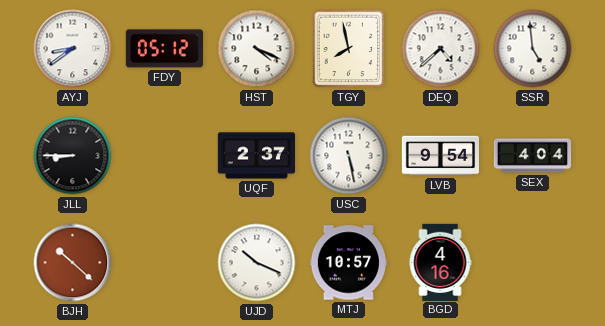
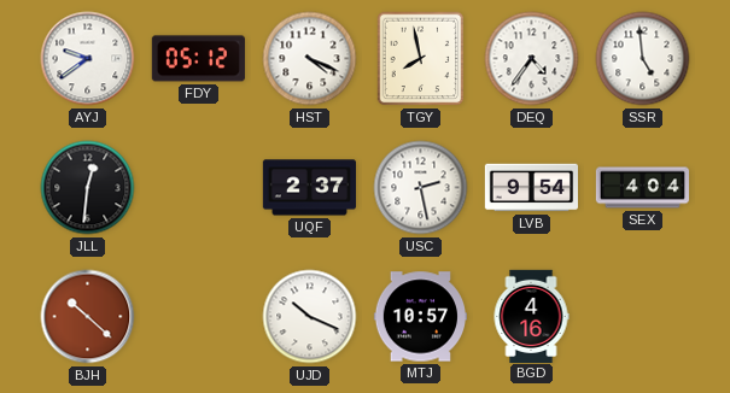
AYJ: 8:39 -> 9:39 (88, 59)
DEQ: 4:38 -> 4:36 (532, 59)
JLL: 8:45 -> 12:31 (88, 188)
USC: 5:28 -> 2:28 (421, 188)
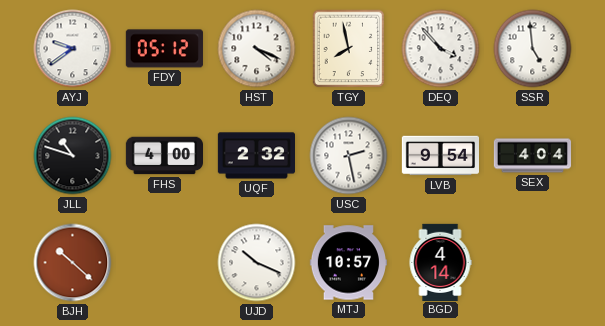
DEQ: 4:36 -> 3:53 (441, 49)
JLL: 12:31 -> 10:48 (73, 156)
FHS: none -> 4:00 (164, 156)
UQF: 2:37 -> 2:32 (256, 156)
BGD: 4:16 -> 4:14 (440, 262)
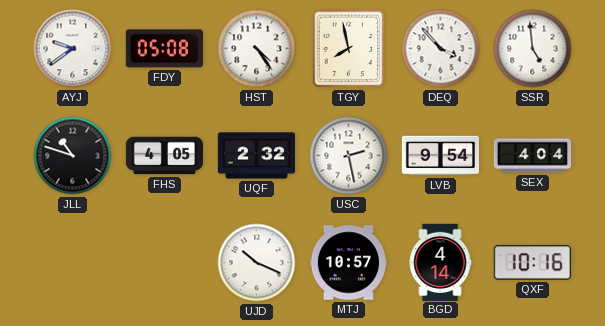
FDY: 05:12 -> 05:08 (164, 49)
HST: 4:19 -> 4:24 (257, 49)
FHS: 4:00 -> 4:05 (164, 156)
BJH: 10:22 -> none (73, 263)
QXF: none -> 10:16 (532, 263)
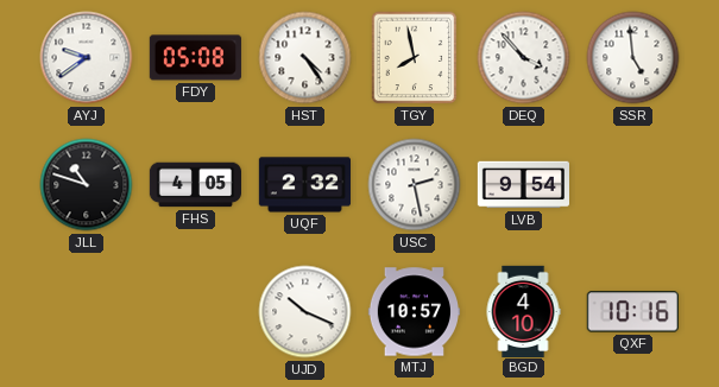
SEX: 4:04 -> none (533, 156)
BGD: 4:14 -> 4:10 (523, 311)
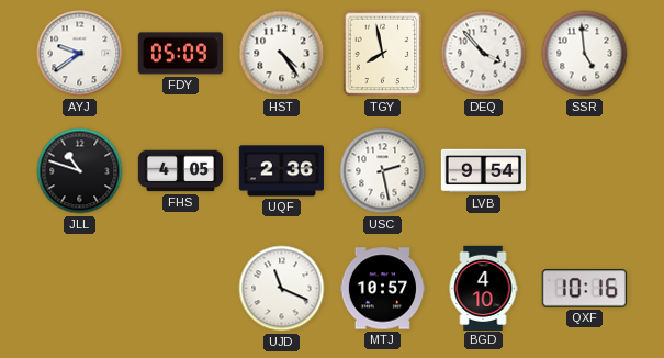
FDY: 05:08 -> 05:09 (180, 54)
UQF: 2:32 -> 2:36 (281, 171)
UJD: 10:19 -> 11:19 (282, 289)
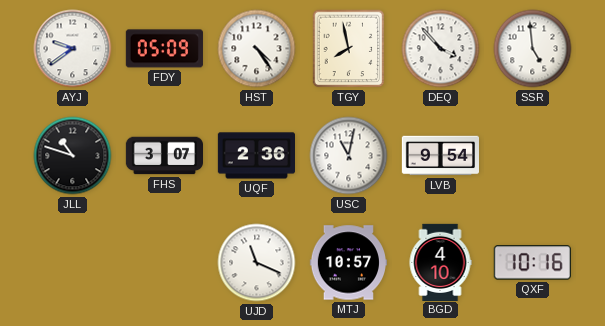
FHS: 4:05 -> 3:07 (164, 156)
USC: 2:28 -> 11:02 (349, 156)
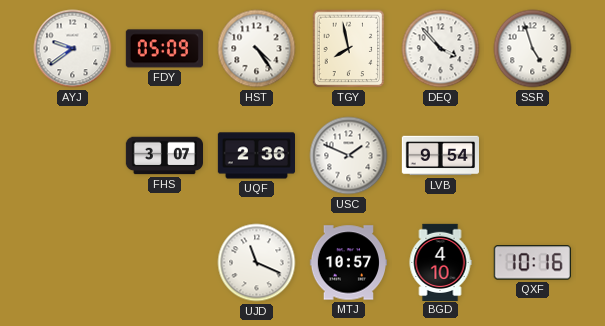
SSR: 4:59 -> 4:57 (533, 49)
JLL: 10:48 -> none (73, 156)
USC: 11:02 -> 1:49 (349, 156)
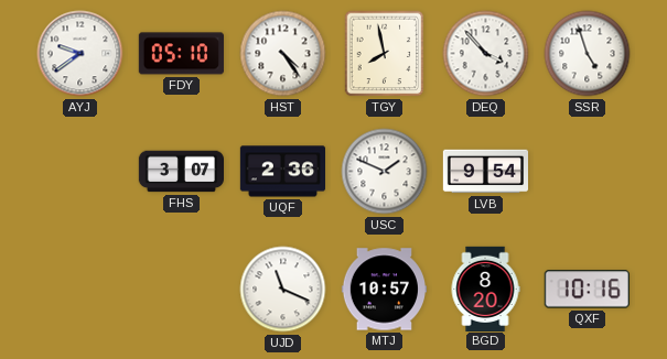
FDY: 05:09 -> 05:10 (181, 54)
BGD: 4:10 -> 8:20 (485, 289)
